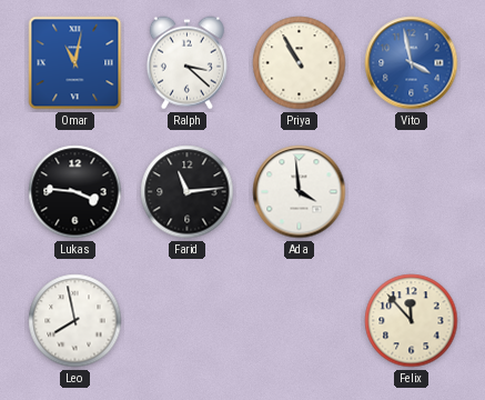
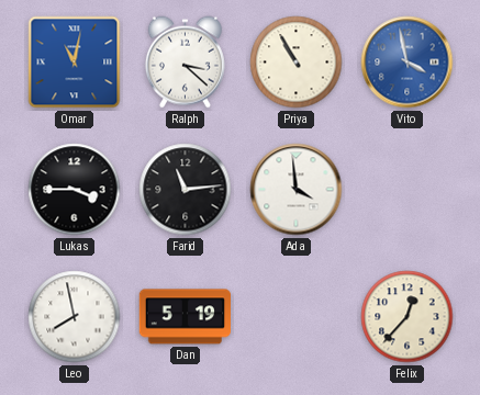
Lukas: 3:46 -> 3:45 (75, 190)
Dan: none -> 5:19 (186, 317)
Felix: 11:53 -> 12:37 (408, 317)
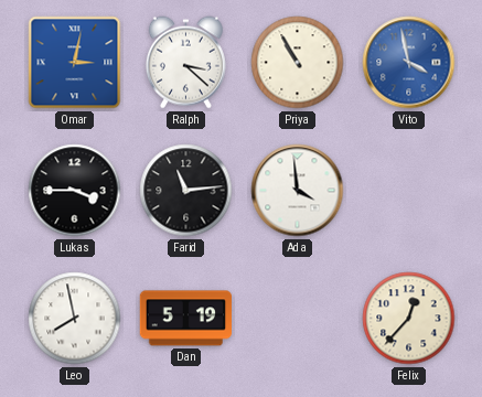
Omar: 11:02 -> 3:02 (75, 63)
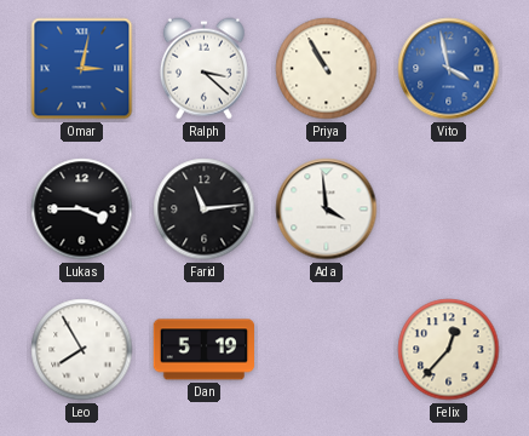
Leo: 7:58 -> 7:55 (82, 350)
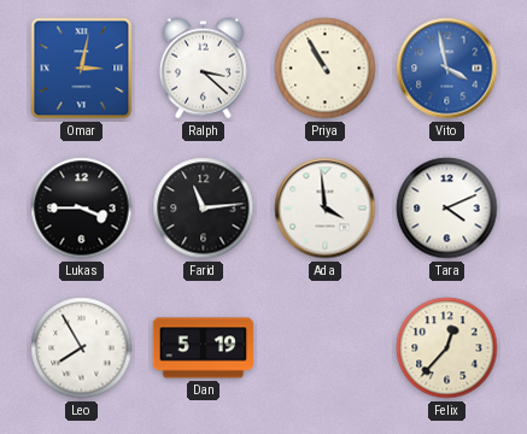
Tara: none -> 4:11 (447, 209)
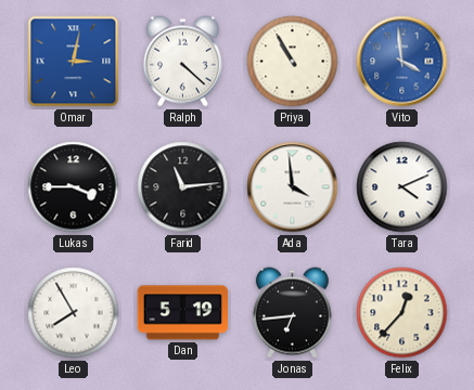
Ralph: 3:22 -> 4:22 (182, 62)
Vito: 3:58 -> 3:59 (402, 62)
Jonas: none -> 6:44 (292, 313)
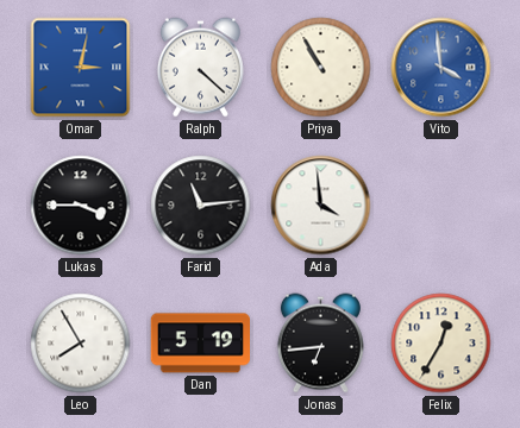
Tara: 4:11 -> none (402, 187)
Felix: 12:37 -> 12:35 (441, 344)
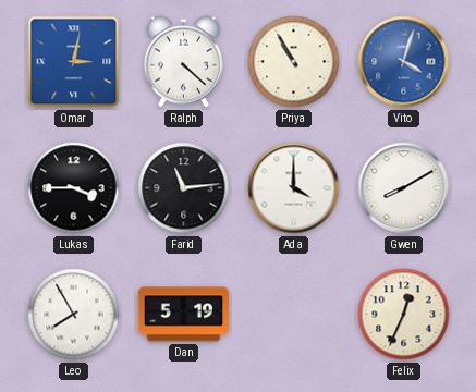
Vito: 3:59 -> 4:03 (404, 62)
Ada: 3:59 -> 4:00 (294, 188)
Gwen: none -> 8:10 (404, 188)
Jonas: 6:44 -> none (320, 344)
Felix: 12:35 -> 12:34 (404, 315)
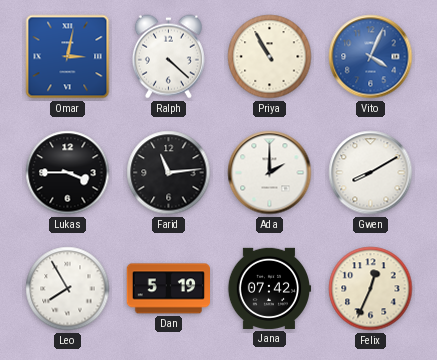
Vito: 4:03 -> 4:04 (371, 57)
Ada: 4:00 -> 2:00 (270, 173)
Jana: none -> 07:42 (269, 288)
